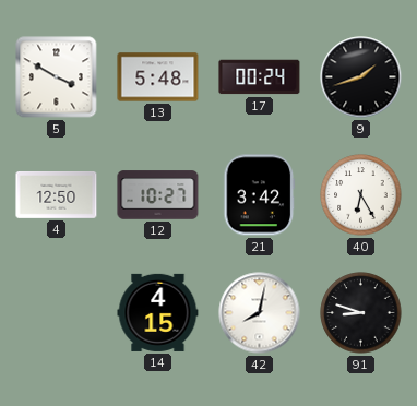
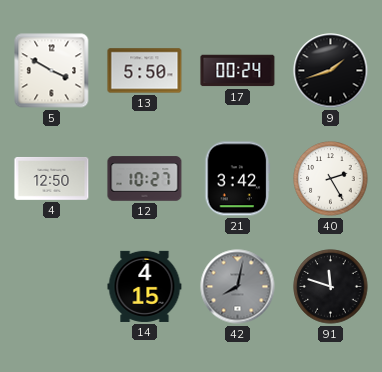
13: 5:48 -> 5:50 (145, 71)
40: 6:25 -> 2:25 (331, 179)
42 dial: white -> grey (238, 287)
91: 8:48 -> 11:48 (331, 287)
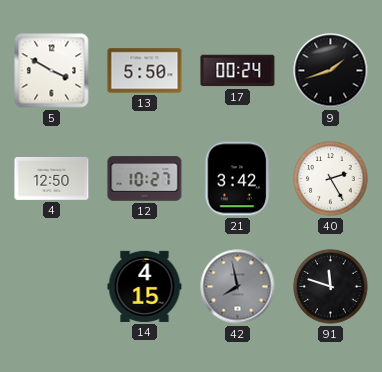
42: 8:02 -> 7:58 (238, 287)
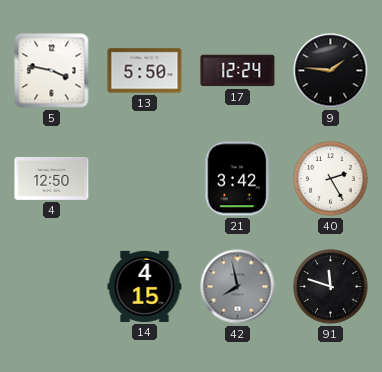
5: 3:50 -> 3:47 (52, 71)
17: 00:24 -> 12:24 (238, 71)
9: 1:42 -> 1:46 (331, 71)
12: 10:27 -> none (145, 179)
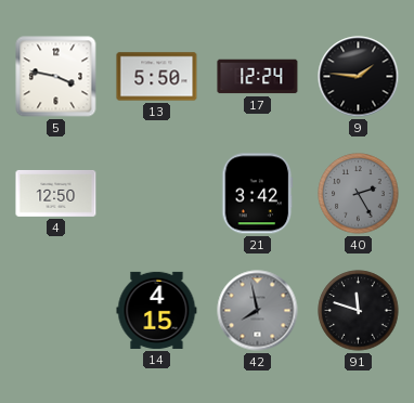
40 dial: white -> grey (359, 194)
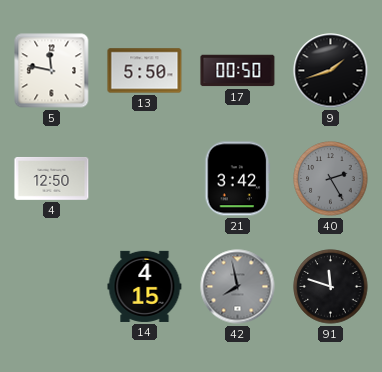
5: 3:47 -> 11:47 (52, 71)
17: 12:24 -> 00:50 (238, 71)
9: 1:46 -> 1:42 (331, 71)
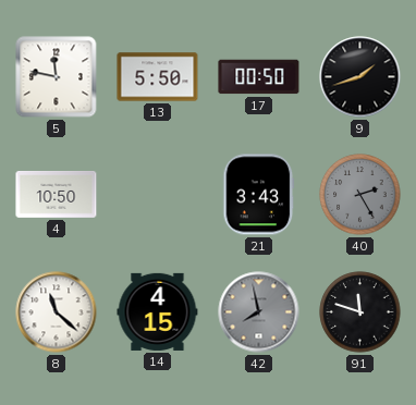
4: 12:50 -> 10:50 (57, 195)
21: 3:42 -> 3:43 (259, 195)
8: none -> 11:22 (57, 312)
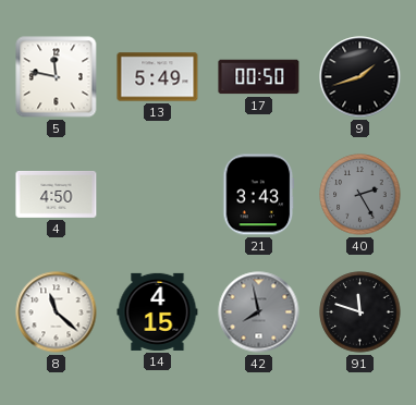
13: 5:50 -> 5:49 (158, 77)
4: 10:50 -> 4:50 (57, 195)
